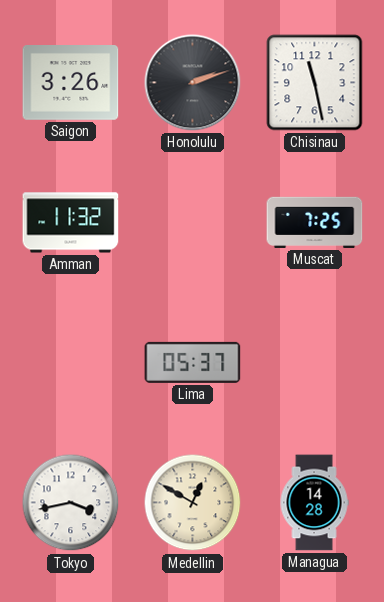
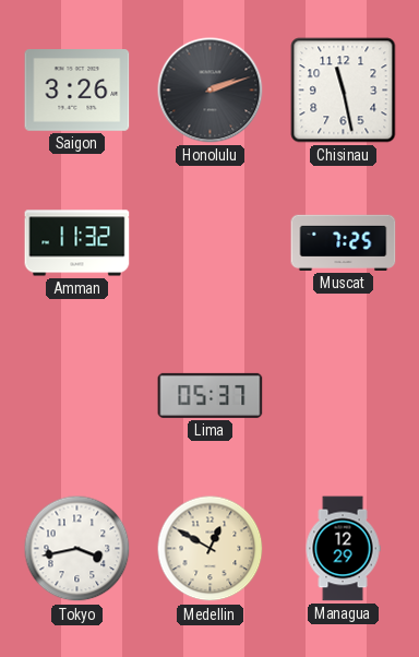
Managua: 14:28 -> 12:29 (343, 549)
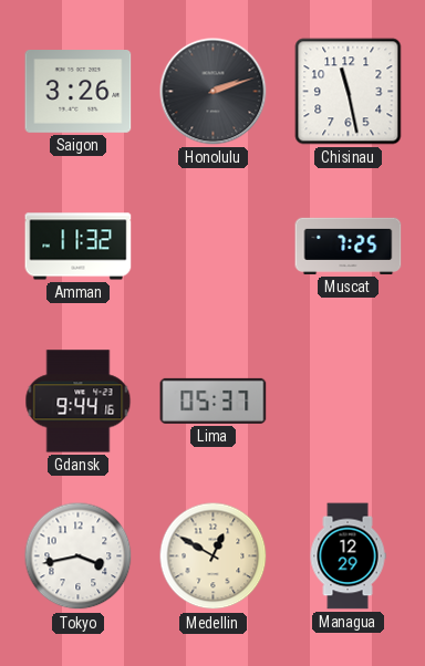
Gdansk: none -> 9:44 (79, 402)
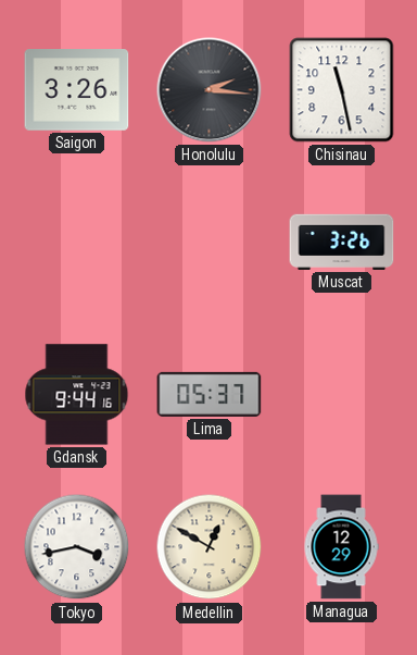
Honolulu: 2:12 -> 2:16 (210, 90)
Amman: 11:32 -> none (79, 247)
Muscat: 7:25 -> 3:26 (342, 242)
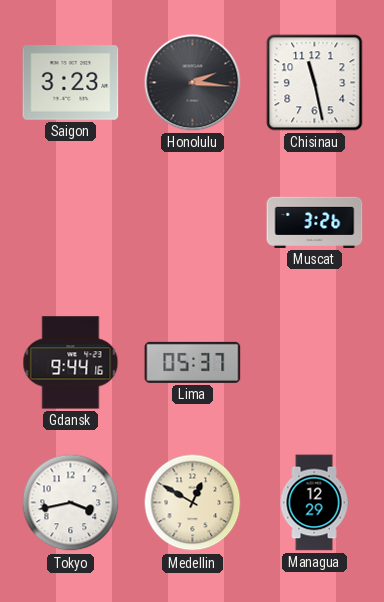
Saigon: 3:26 -> 3:23 (71, 83)
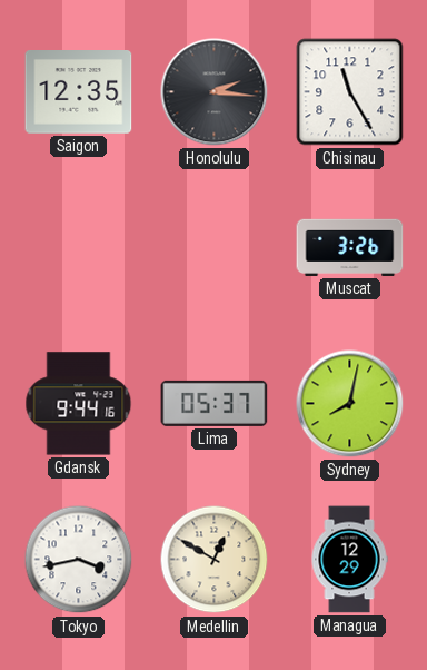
Saigon: 3:23 -> 12:35 (79, 92)
Chisinau: 11:28 -> 11:25 (350, 92)
Sydney: none -> 8:02 (350, 404)
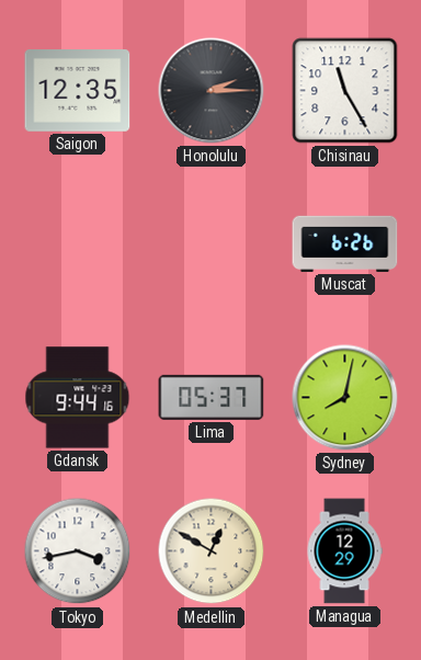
Honolulu: 2:16 -> 2:15 (212, 91)
Muscat: 3:26 -> 6:26 (345, 243)
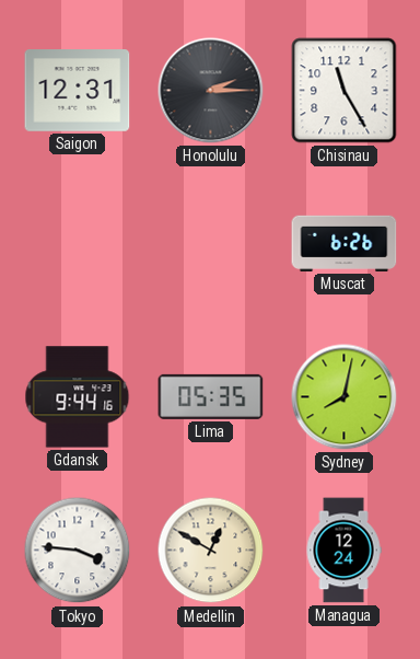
Saigon: 12:35 -> 12:31 (78, 91)
Lima: 05:37 -> 05:35 (211, 396)
Tokyo: 3:43 -> 3:46 (78, 551)
Managua: 12:29 -> 12:24 (343, 551)
